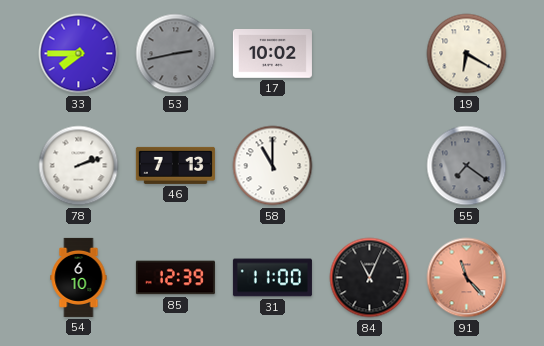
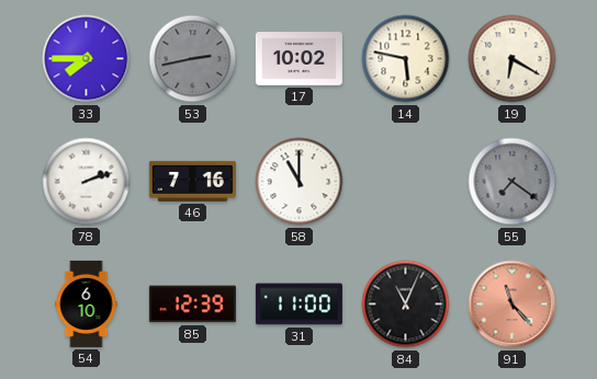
14: none -> 5:47 (406, 59)
46: 7:13 -> 7:16 (192, 181)
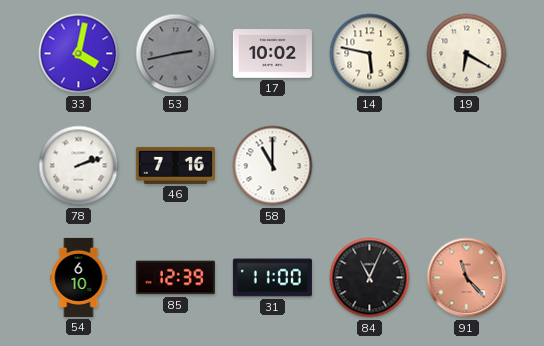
33: 7:45 -> 4:02 (79, 54)
55: 7:21 -> none (512, 182)
